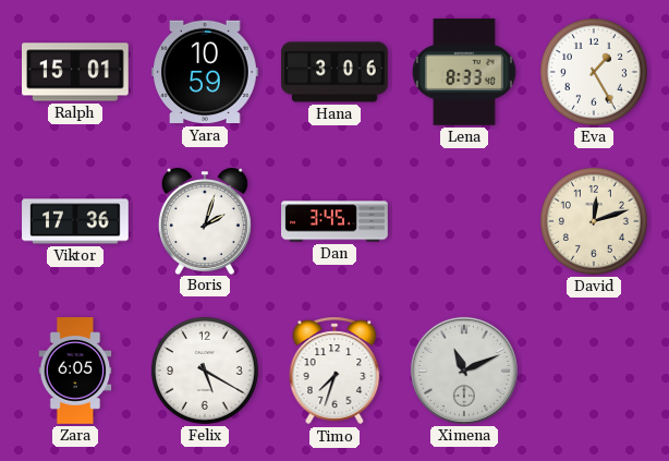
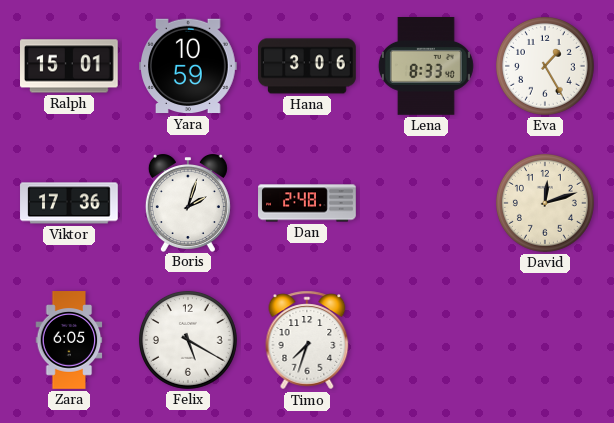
Dan: 3:45 -> 2:48 (307, 203)
Ximena: 11:11 -> none (464, 371)
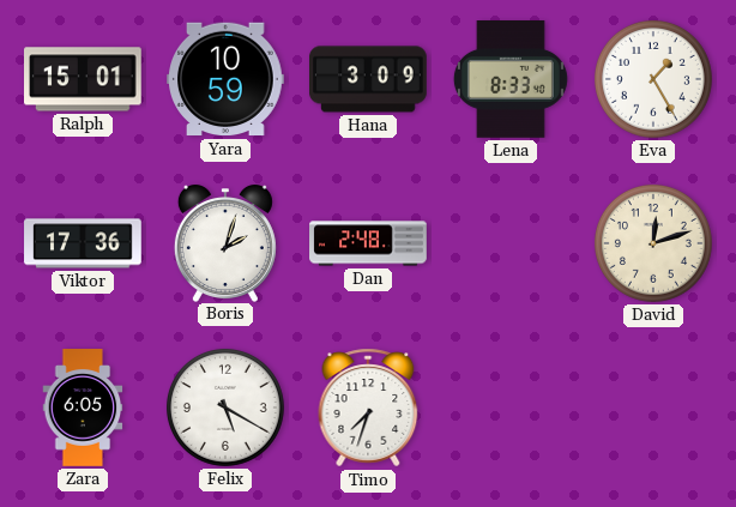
Hana: 3:06 -> 3:09 (369, 79)
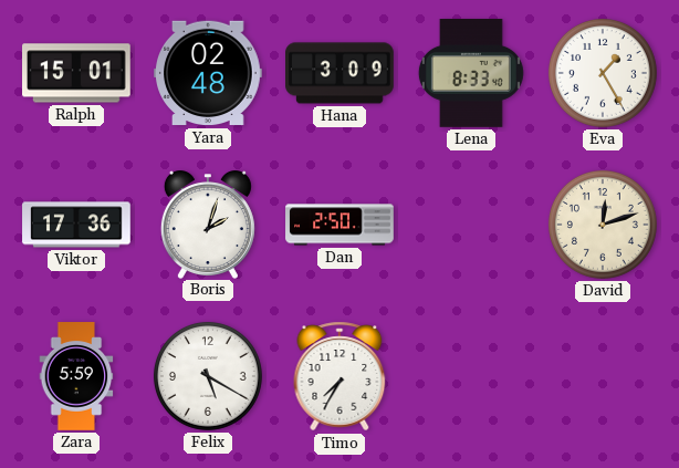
Yara: 10:59 -> 02:48 (209, 73)
Dan: 2:48 -> 2:50 (339, 225)
Zara: 6:05 -> 5:59 (76, 376)
Timo: 7:33 -> 7:35 (339, 376)
